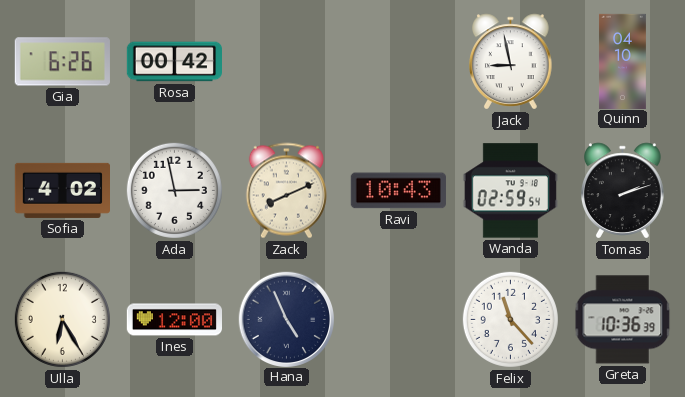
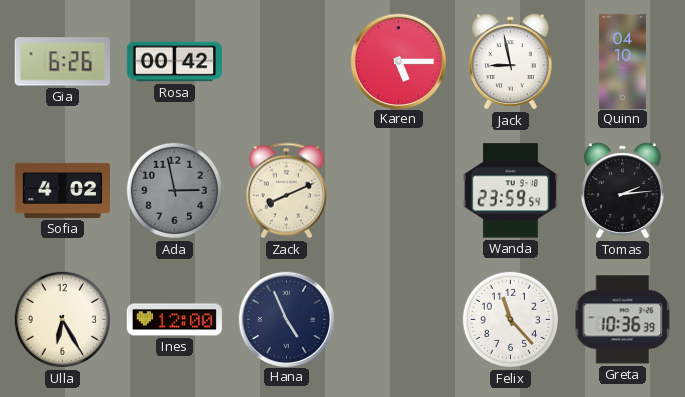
Karen: none -> 5:15 (398, 61)
Ada dial: white -> grey (174, 190)
Ravi: 10:43 -> none (398, 191)
Wanda: 02:59 -> 23:59 (510, 191)
Tomas: 2:12 -> 2:14 (623, 191)
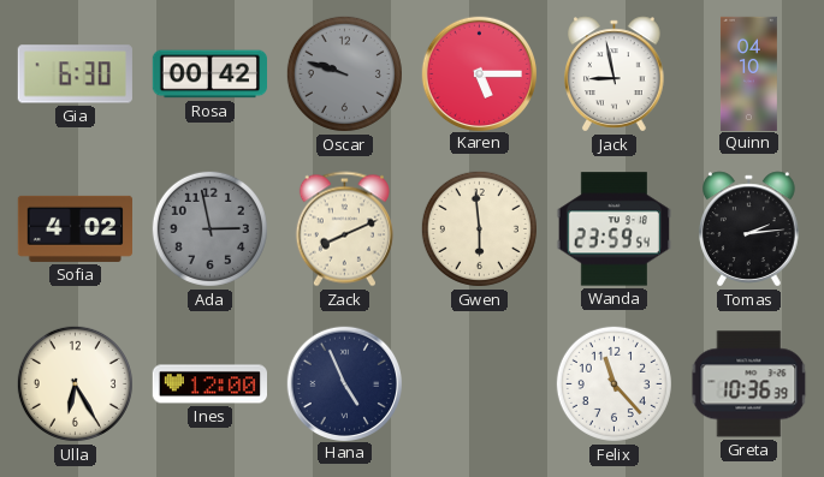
Gia: 6:26 -> 6:30 (75, 74)
Oscar: none -> 9:48 (344, 73)
Gwen: none -> 5:59 (479, 228)
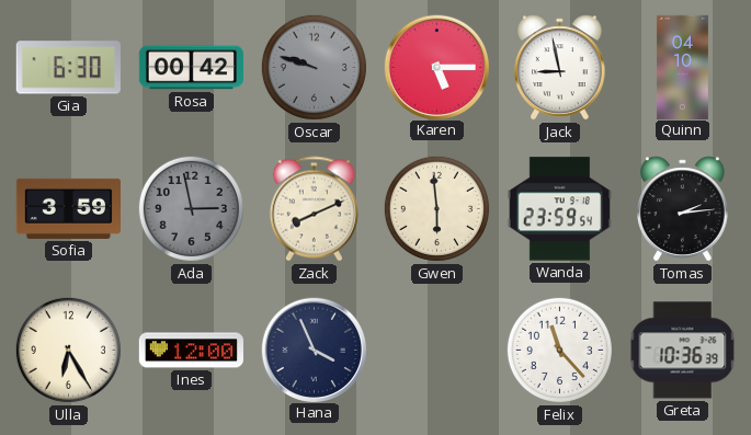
Sofia: 4:02 -> 3:59 (68, 208)
Hana: 4:56 -> 3:56 (314, 350)
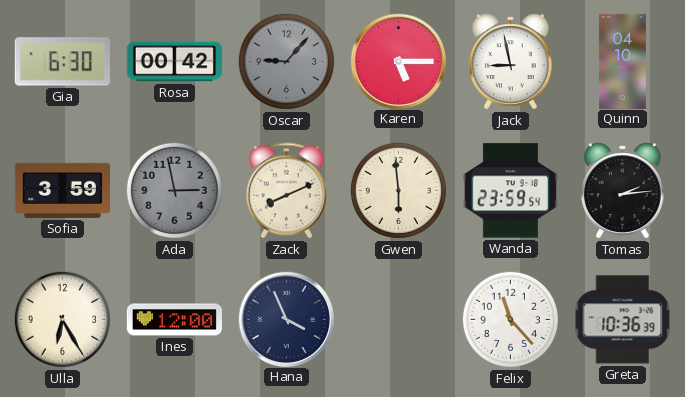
Oscar: 9:48 -> 9:07 (286, 61)
